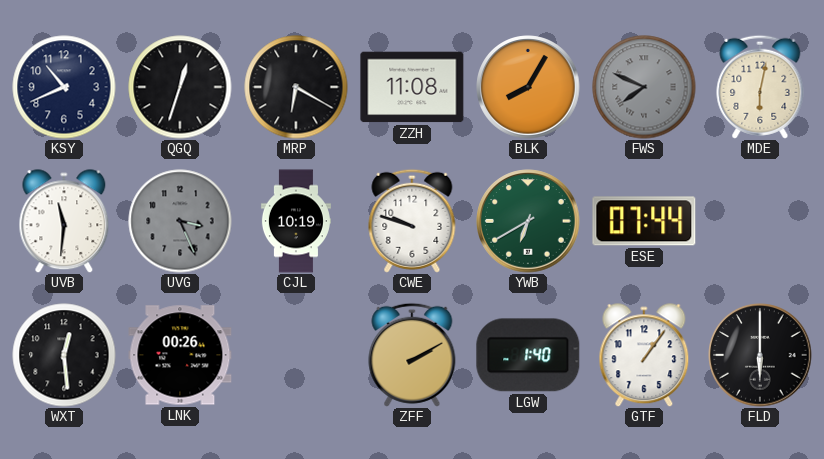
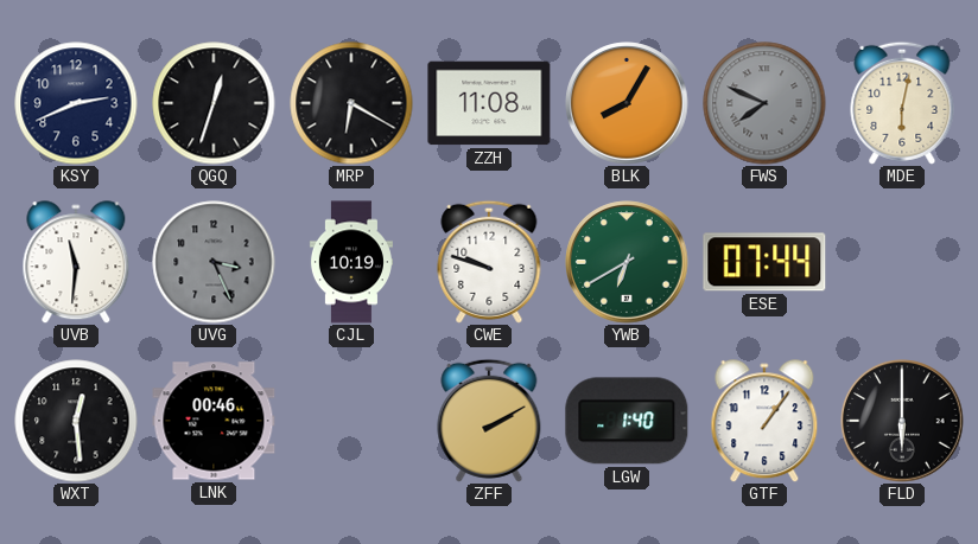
KSY: 10:41 -> 2:41 (76, 103)
LNK: 00:26 -> 00:46 (214, 421)
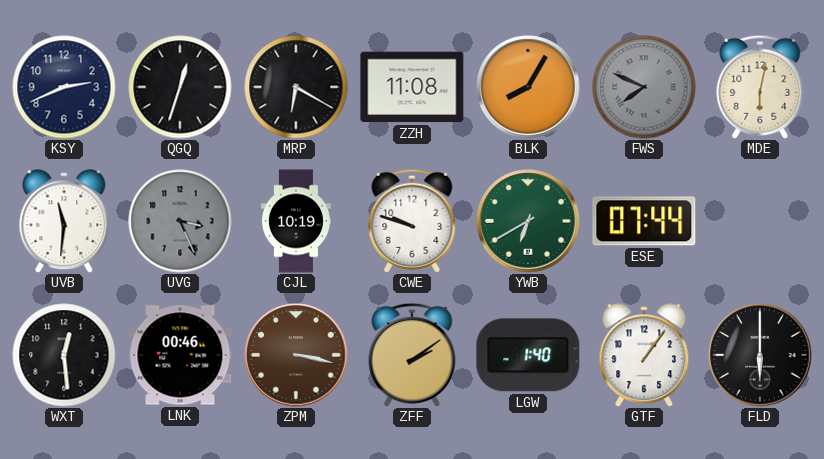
ZPM: none -> 3:17 (296, 355)
ZFF: 2:10 -> 2:09 (412, 355)
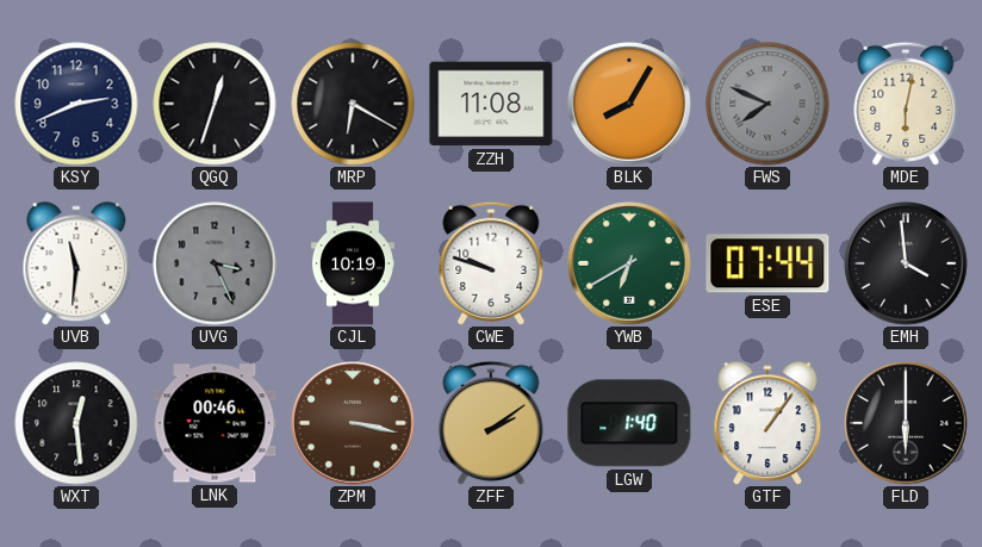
EMH: none -> 3:59 (906, 263)
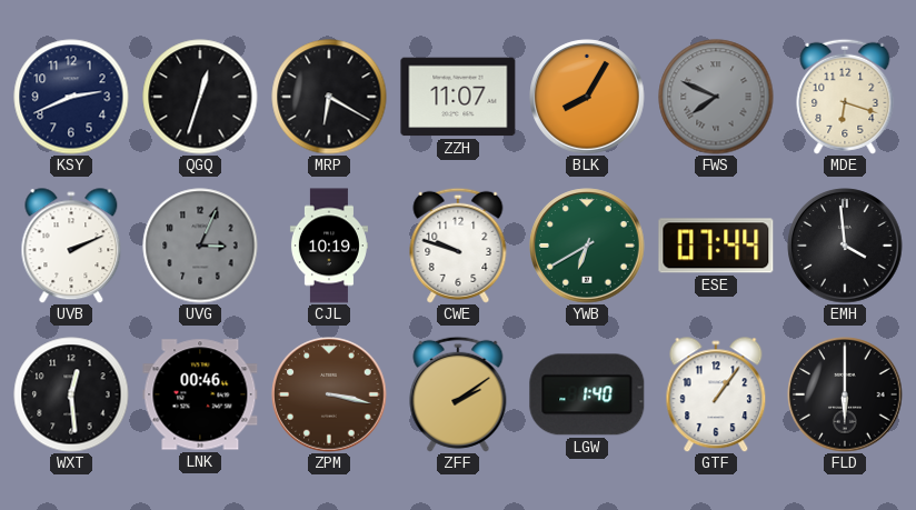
ZZH: 11:08 -> 11:07 (458, 97)
MDE: 6:02 -> 6:18 (845, 97)
UVB: 11:31 -> 2:11 (71, 246)
UVG: 3:26 -> 3:04 (200, 246)
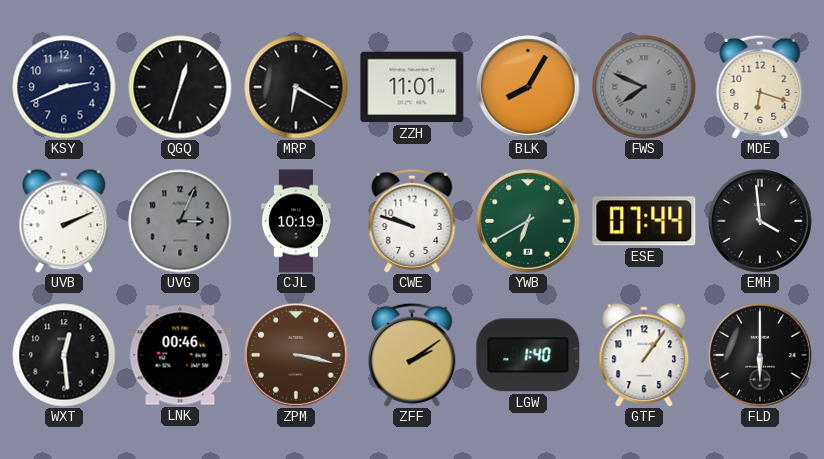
ZZH: 11:07 -> 11:01 (412, 87)
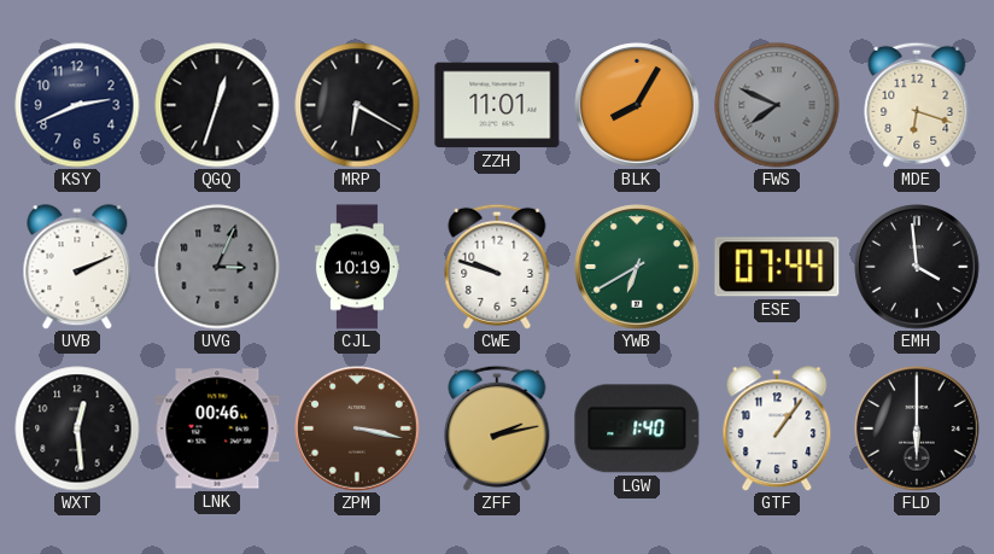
ZFF: 2:09 -> 2:13 (497, 428)
